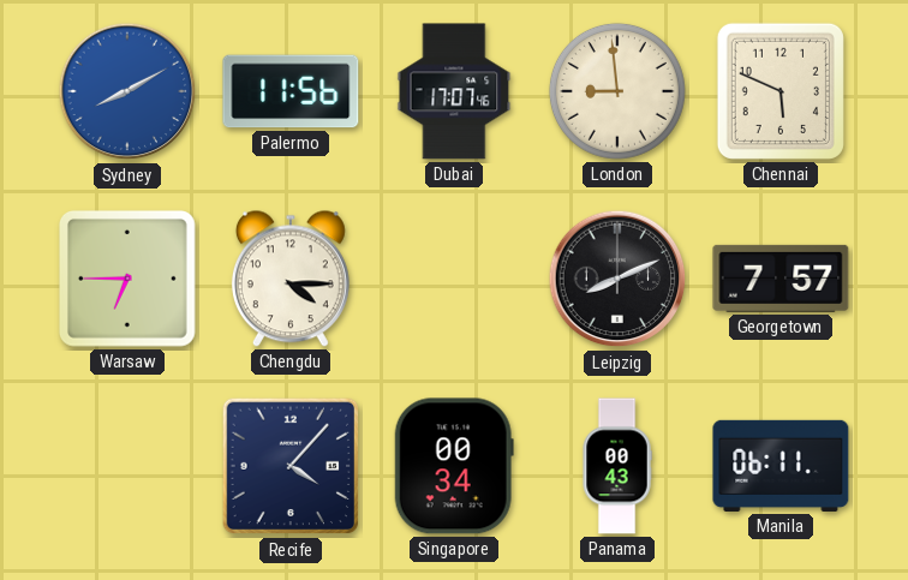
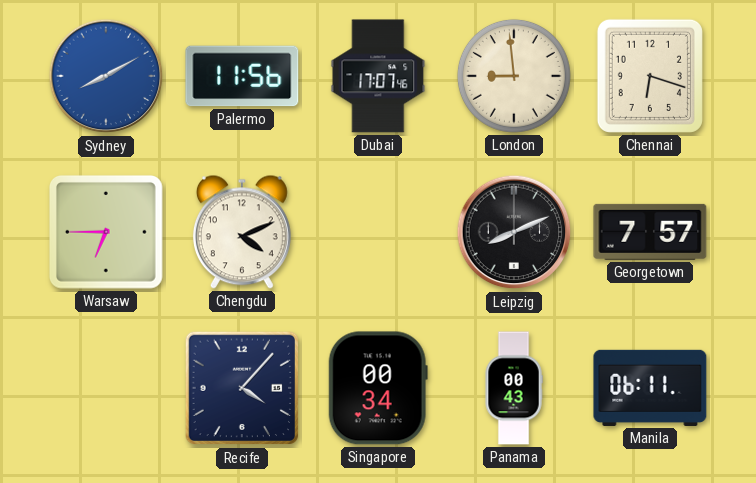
Chennai: 5:49 -> 6:18 (650, 76)
Chengdu: 4:15 -> 4:11 (242, 232)
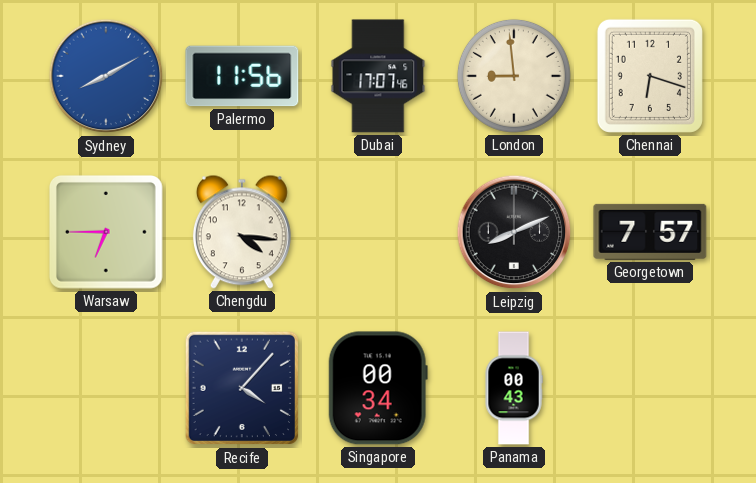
Chengdu: 4:11 -> 4:16 (242, 232)
Manila: 06:11 -> none (650, 388)
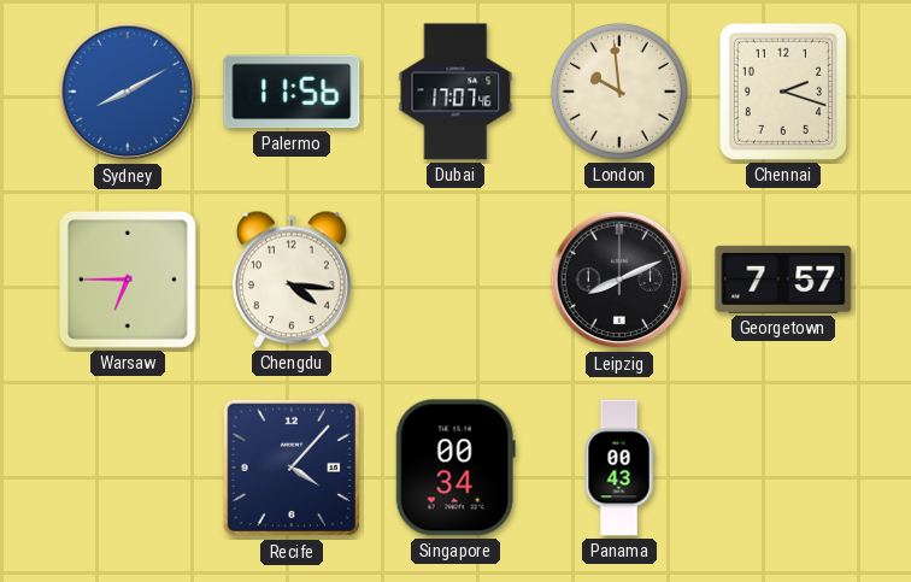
London: 8:59 -> 9:59 (619, 92)
Chennai: 6:18 -> 2:18 (783, 92)
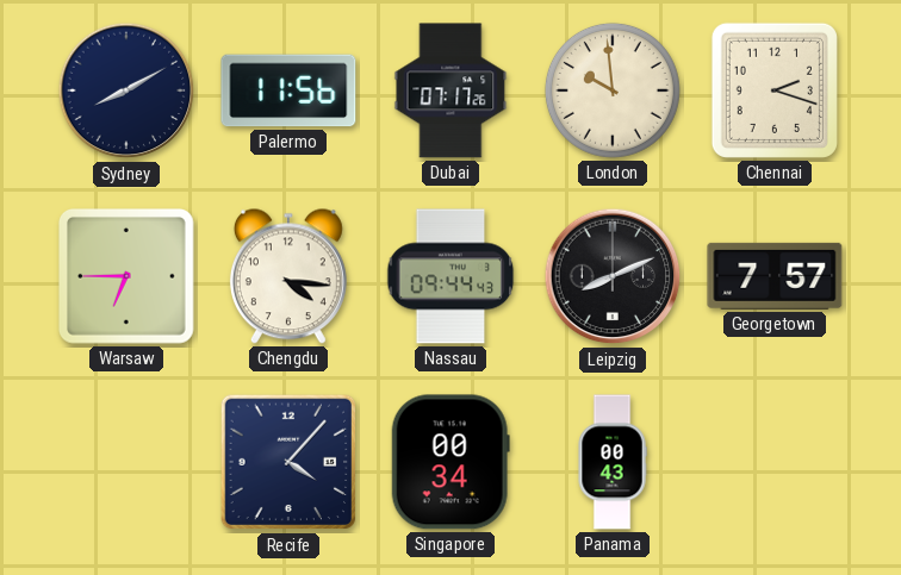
Sydney dial: blue -> navy (126, 90)
Dubai: 17:07 -> 07:17 (450, 90)
Nassau: none -> 09:44 (450, 276)
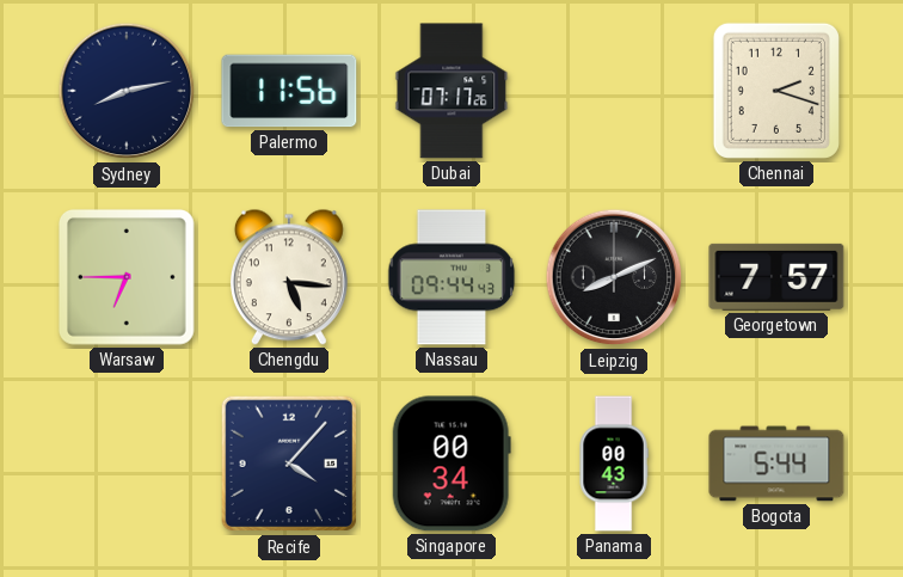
Sydney: 8:10 -> 8:13 (127, 91)
London: 9:59 -> none (613, 90)
Chengdu: 4:16 -> 5:16 (289, 277)
Bogota: none -> 5:44 (776, 464)
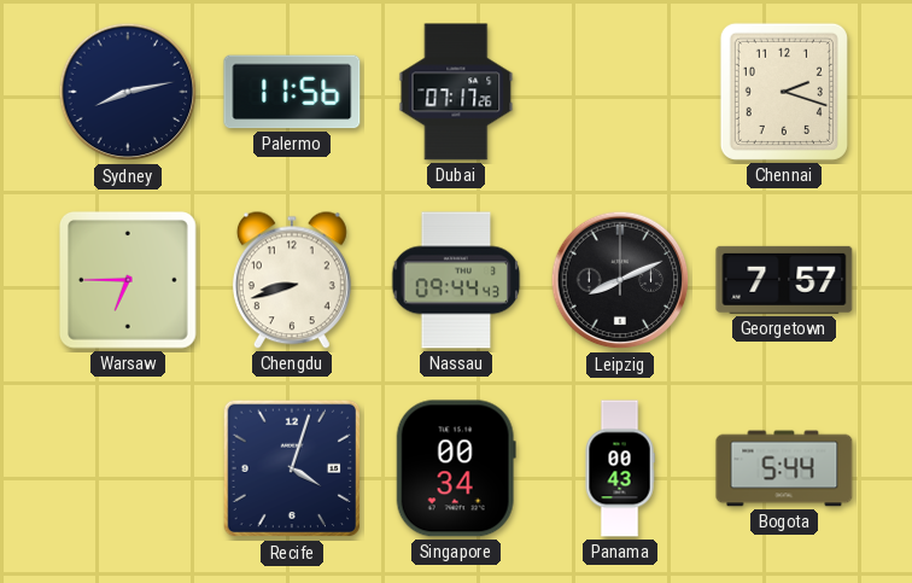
Chengdu: 5:16 -> 8:42 (292, 280)
Recife: 4:07 -> 4:03 (292, 468)
